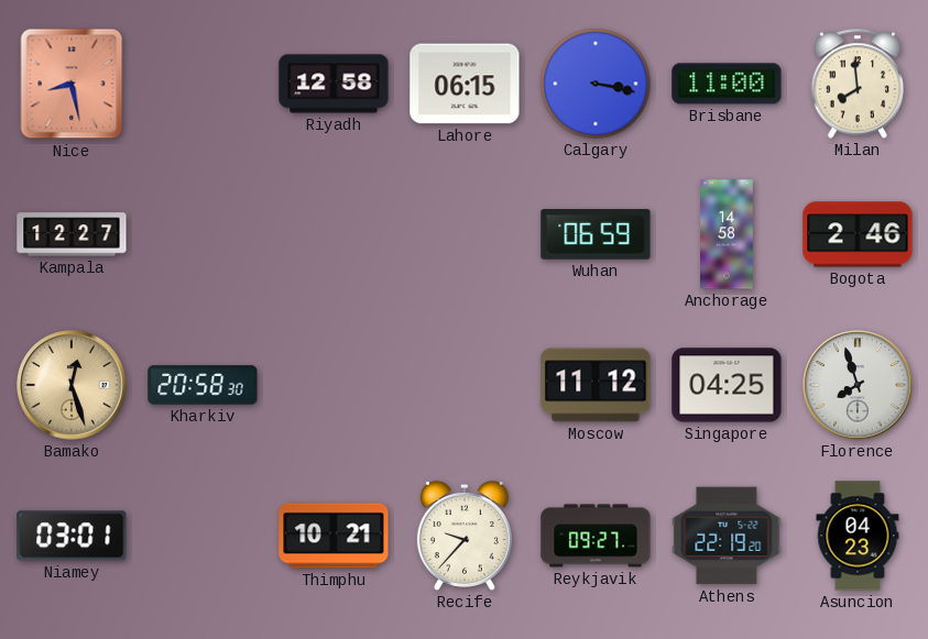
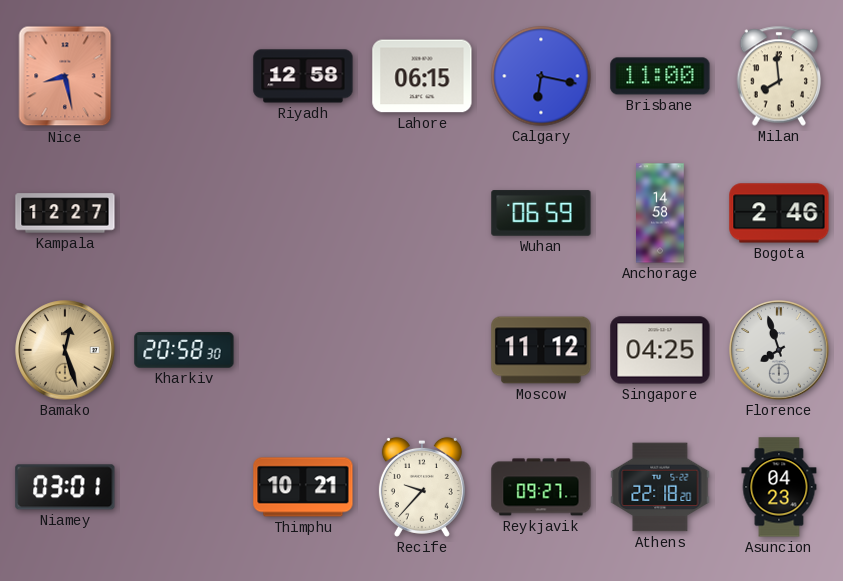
Calgary: 3:17 -> 6:17 (541, 76)
Athens: 22:19 -> 22:18 (660, 487)
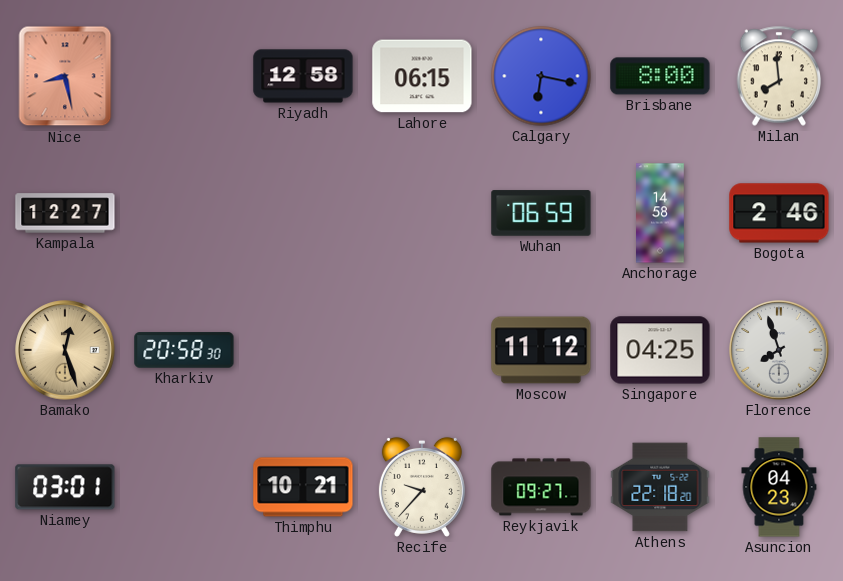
Brisbane: 11:00 -> 8:00 (660, 76)
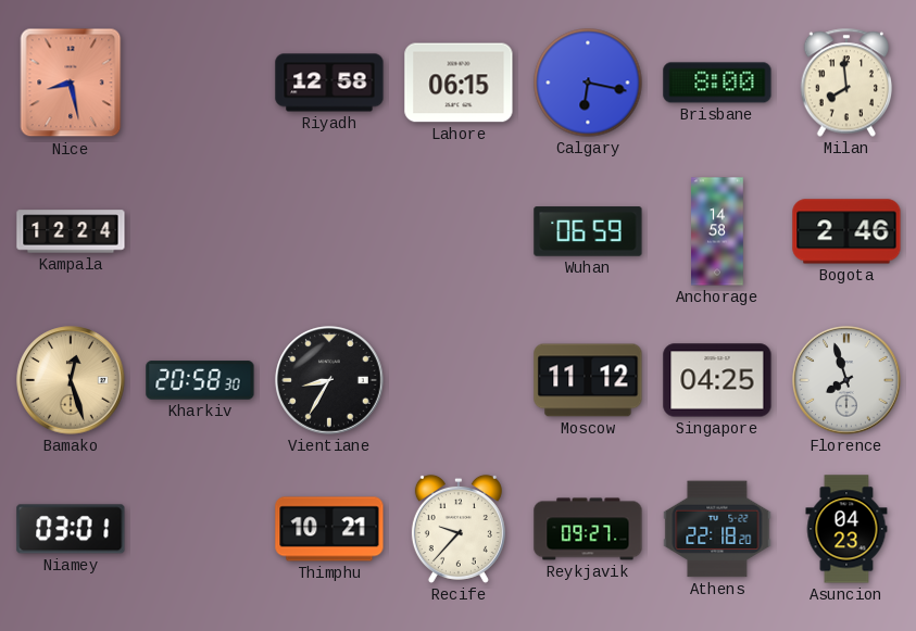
Kampala: 12:27 -> 12:24 (71, 231)
Vientiane: none -> 8:35 (329, 380)
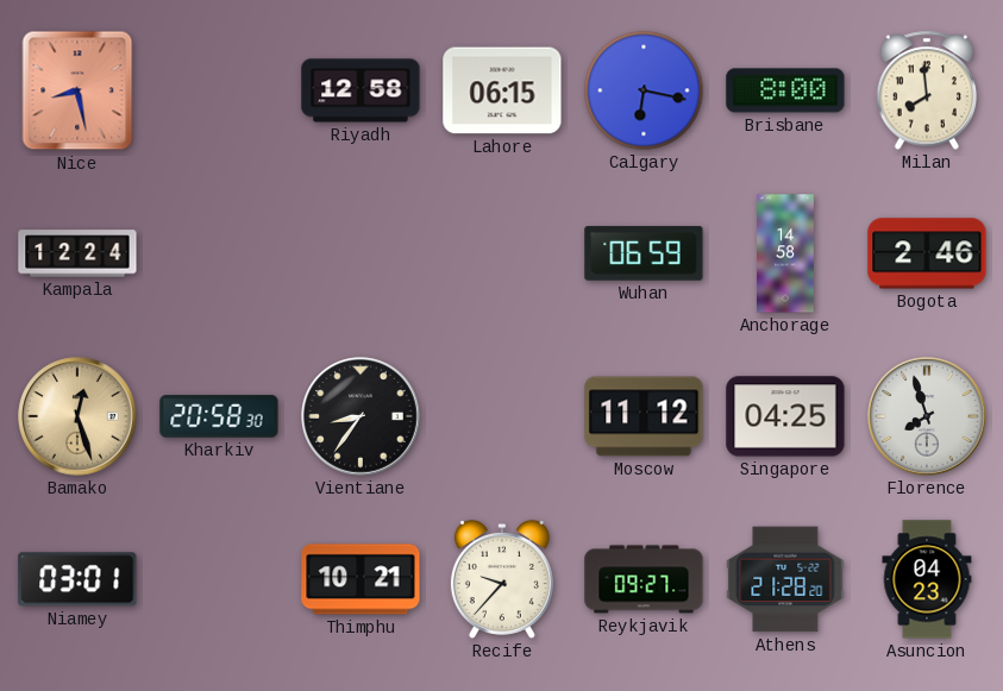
Vientiane: 8:35 -> 8:36 (361, 416)
Athens: 22:18 -> 21:28 (785, 579)
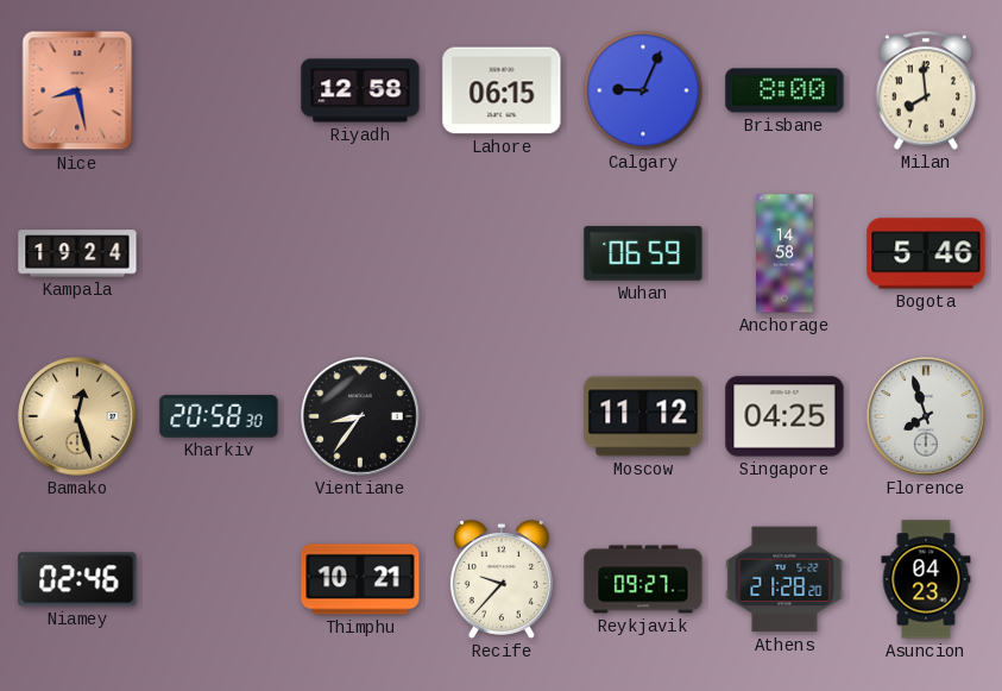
Calgary: 6:17 -> 9:04 (643, 90)
Kampala: 12:24 -> 19:24 (77, 253)
Bogota: 2:46 -> 5:46 (926, 253)
Niamey: 03:01 -> 02:46 (77, 579)
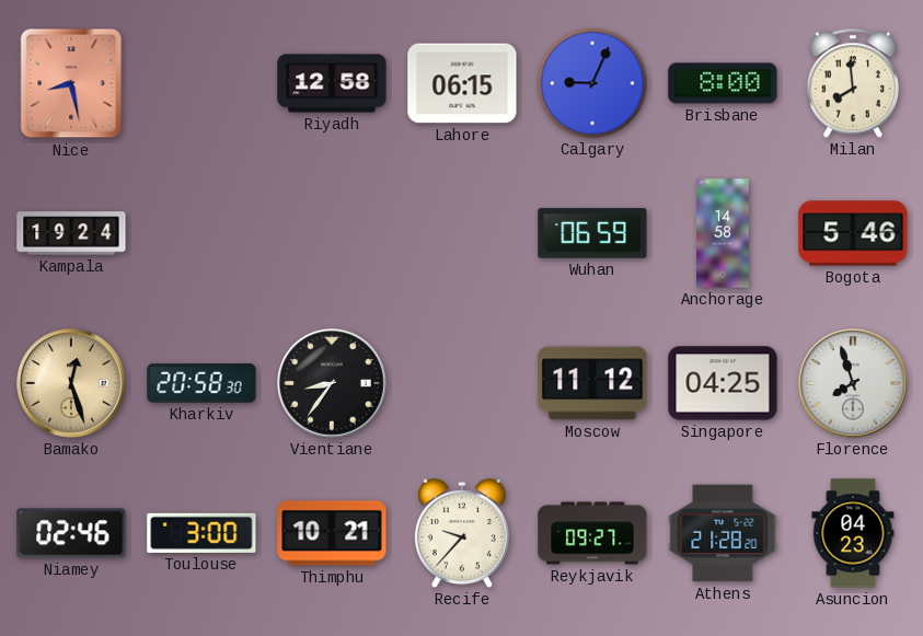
Toulouse: none -> 3:00 (201, 533)
